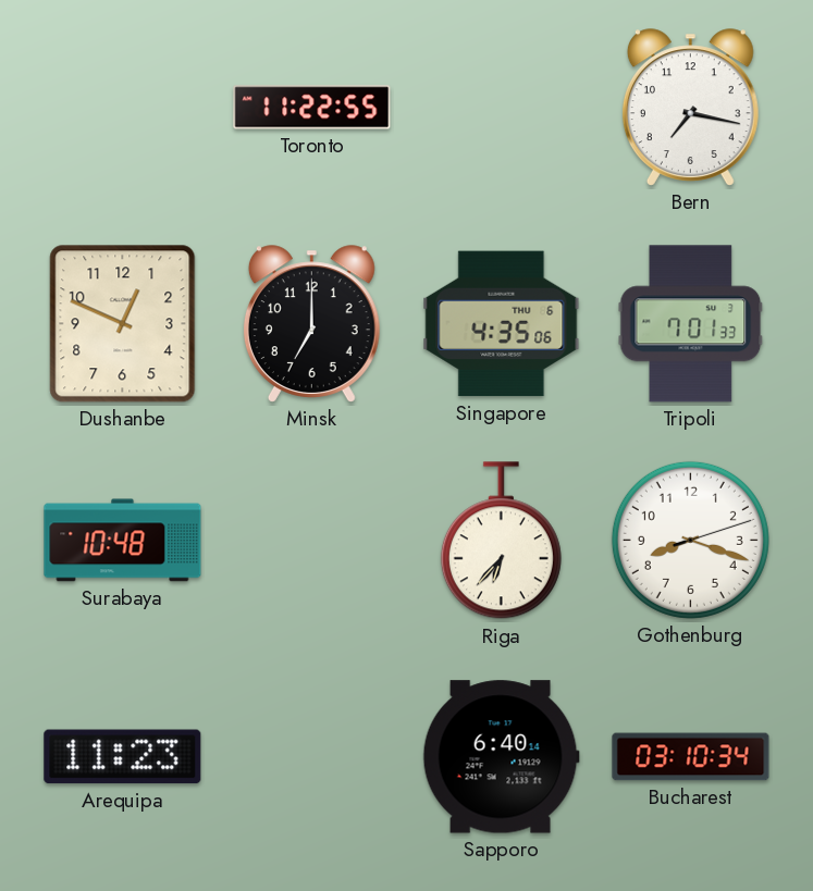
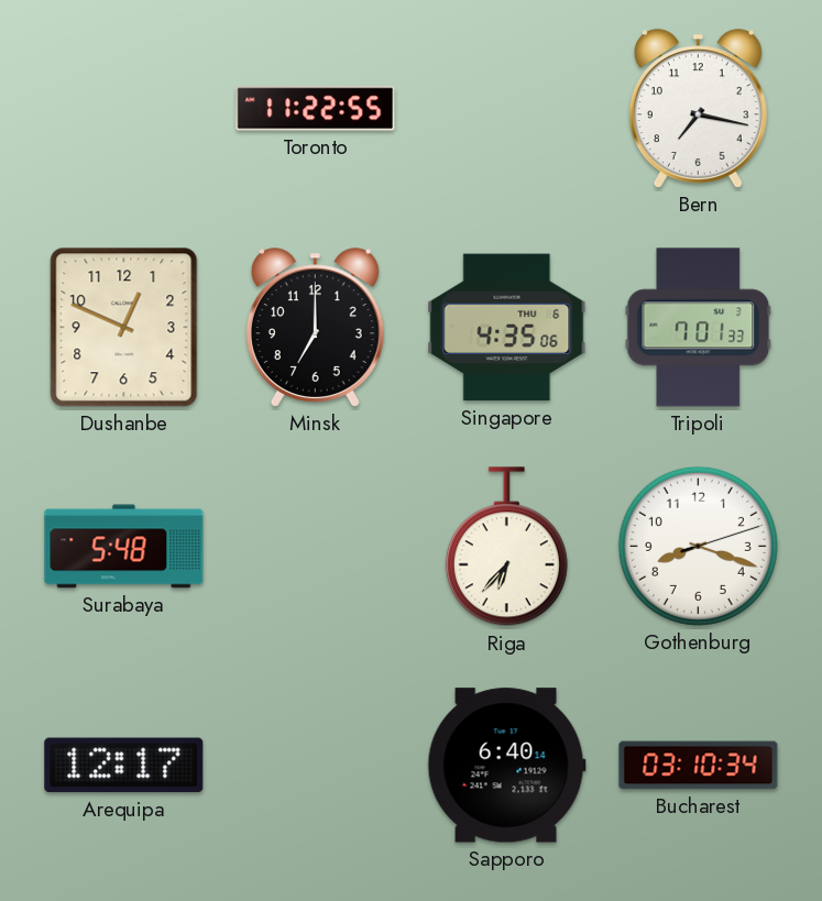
Surabaya: 10:48 -> 5:48 (124, 547)
Arequipa: 11:23 -> 12:17 (124, 766)
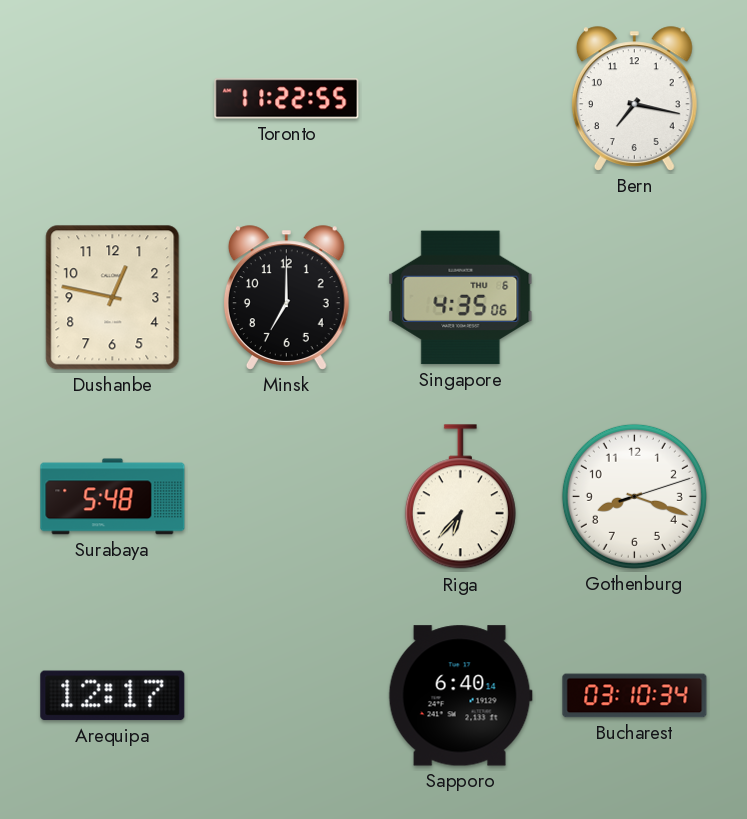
Dushanbe: 12:49 -> 12:47 (113, 298)
Tripoli: 7:01 -> none (699, 328)
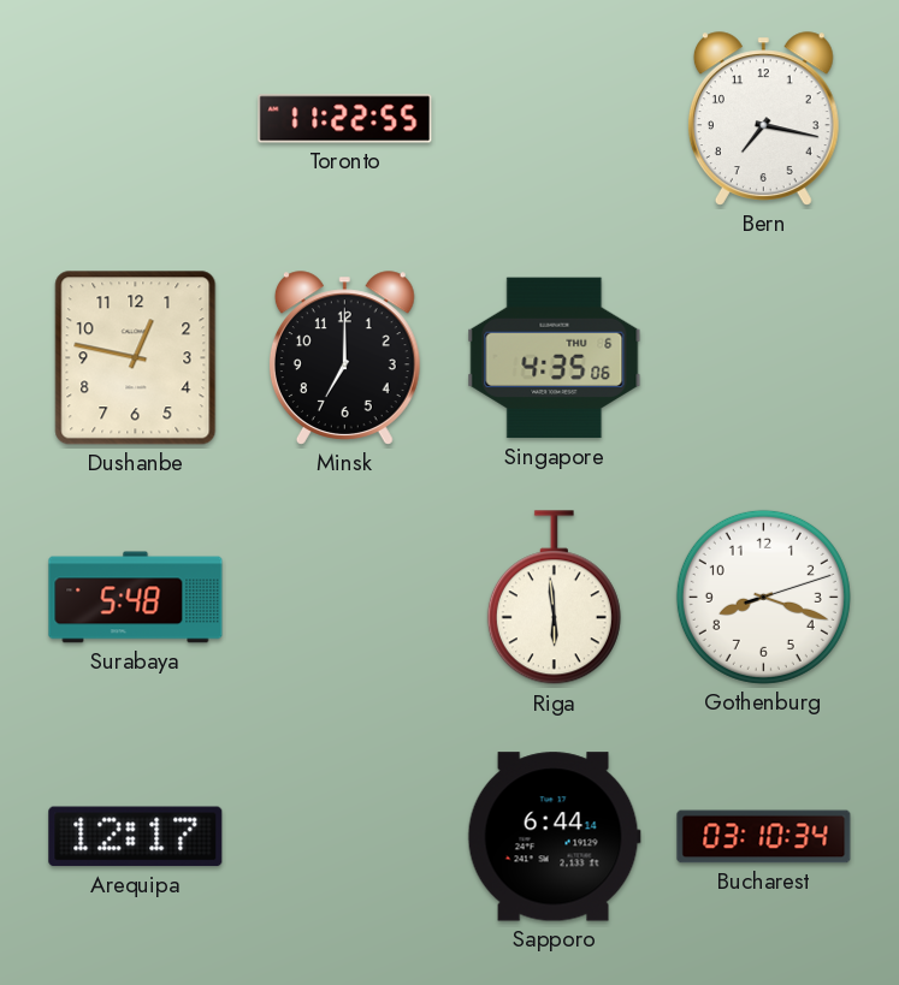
Riga: 6:37 -> 5:59 (554, 598)
Sapporo: 6:40 -> 6:44 (554, 837)
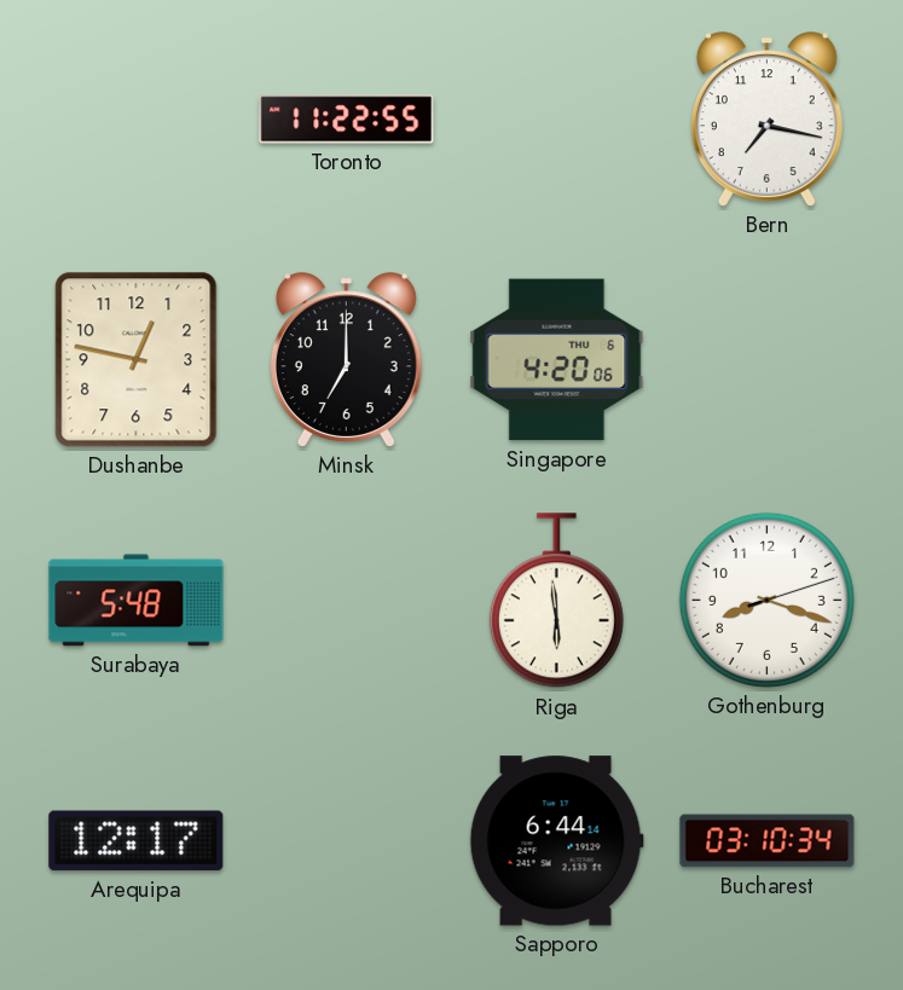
Singapore: 4:35 -> 4:20 (557, 360)
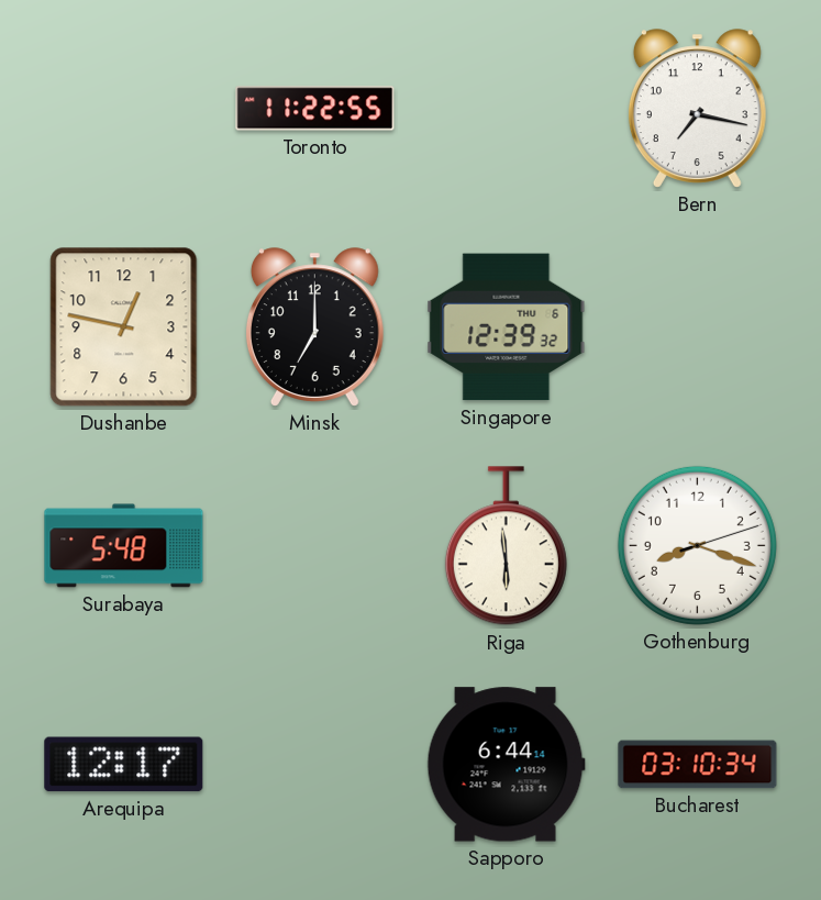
Singapore: 4:20 -> 12:39 (507, 327)
